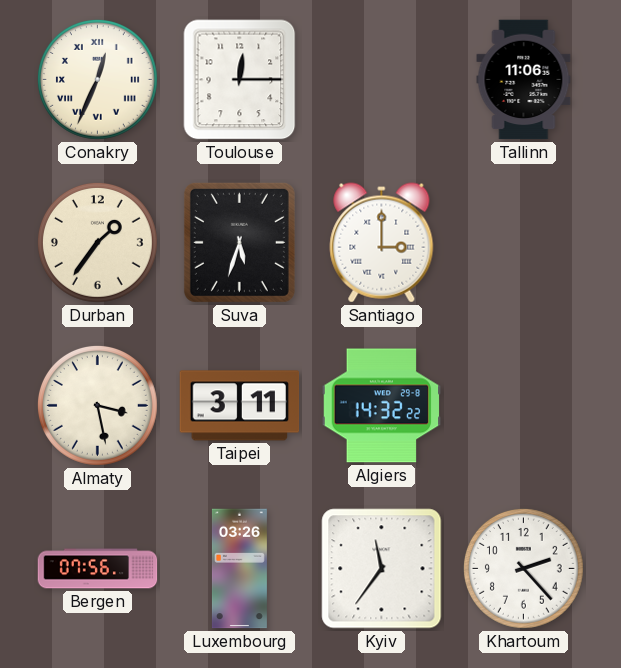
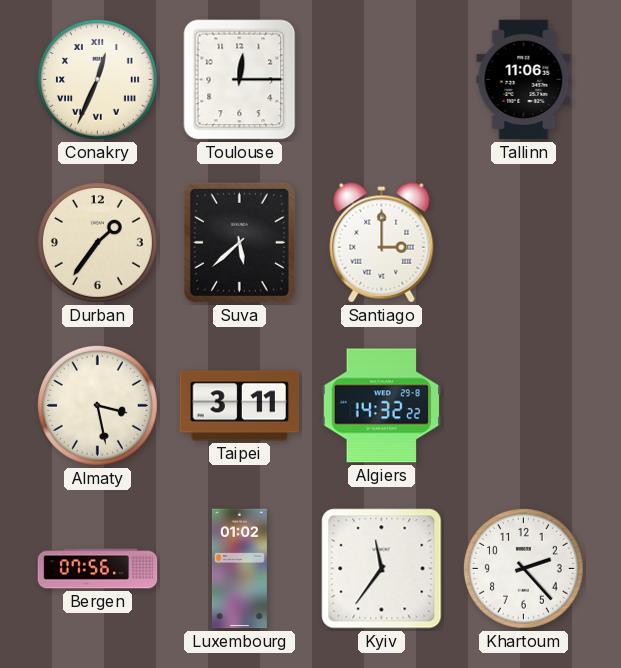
Suva: 5:33 -> 5:38 (239, 242)
Luxembourg: 03:26 -> 01:02 (239, 569)
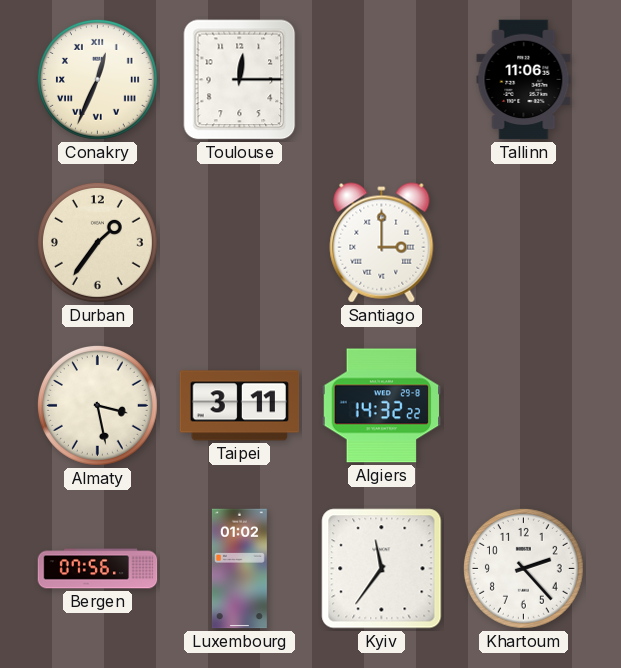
Suva: 5:38 -> none (239, 242)
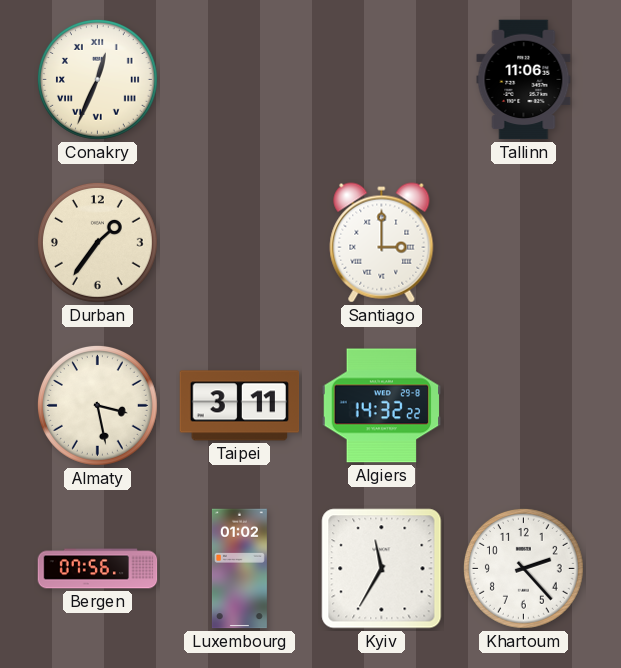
Toulouse: 12:15 -> none (240, 80)
Kyiv: 11:36 -> 11:35 (382, 569)
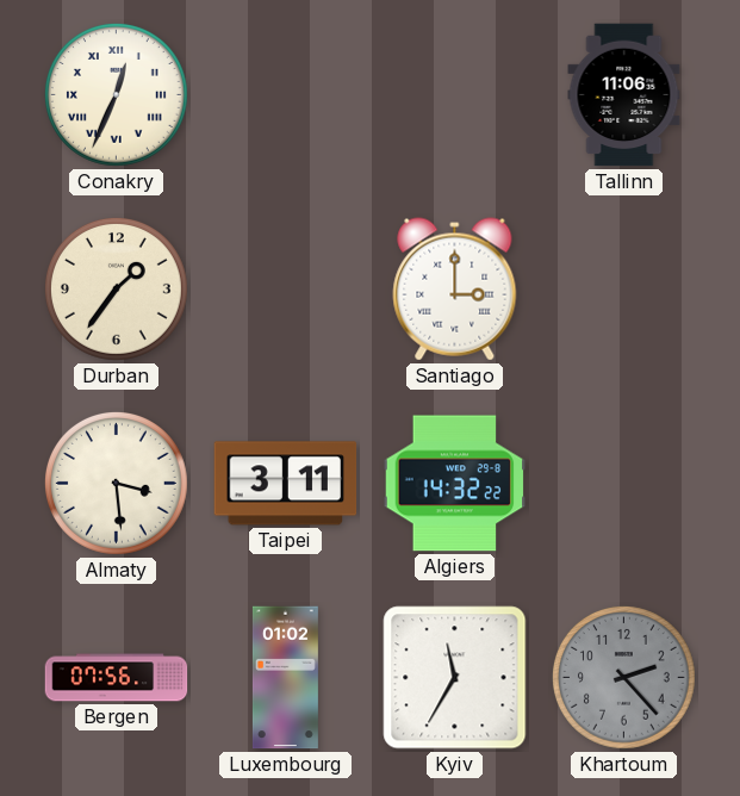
Almaty: 3:28 -> 3:29 (116, 483)
Khartoum dial: white -> grey (623, 677)
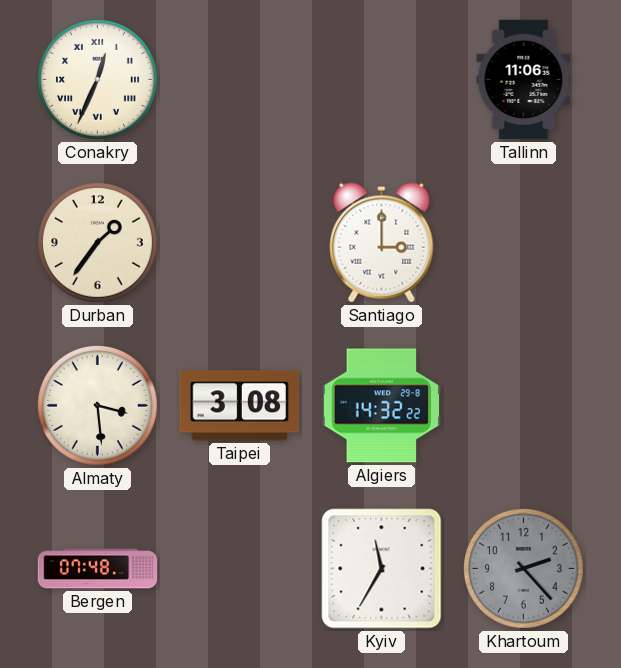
Taipei: 3:11 -> 3:08 (240, 406)
Bergen: 07:56 -> 07:48 (98, 569)
Luxembourg: 01:02 -> none (285, 678)
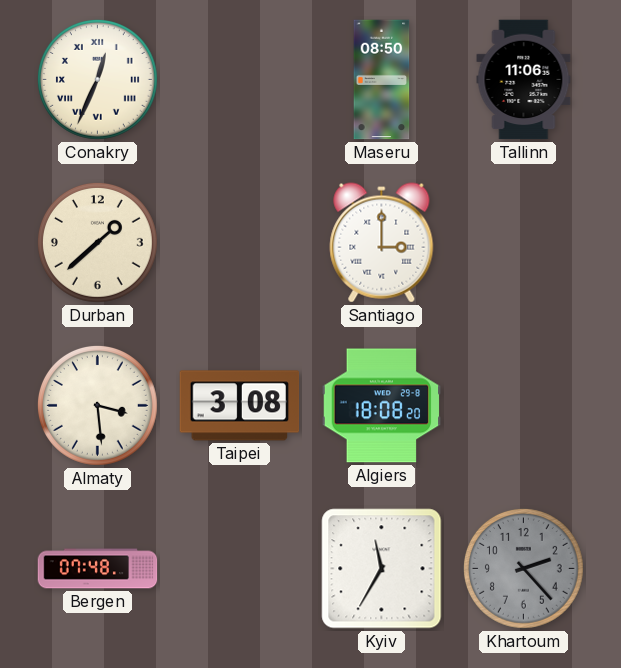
Maseru: none -> 08:50 (382, 80)
Durban: 1:36 -> 1:38 (97, 242)
Algiers: 14:32 -> 18:08 (382, 406)
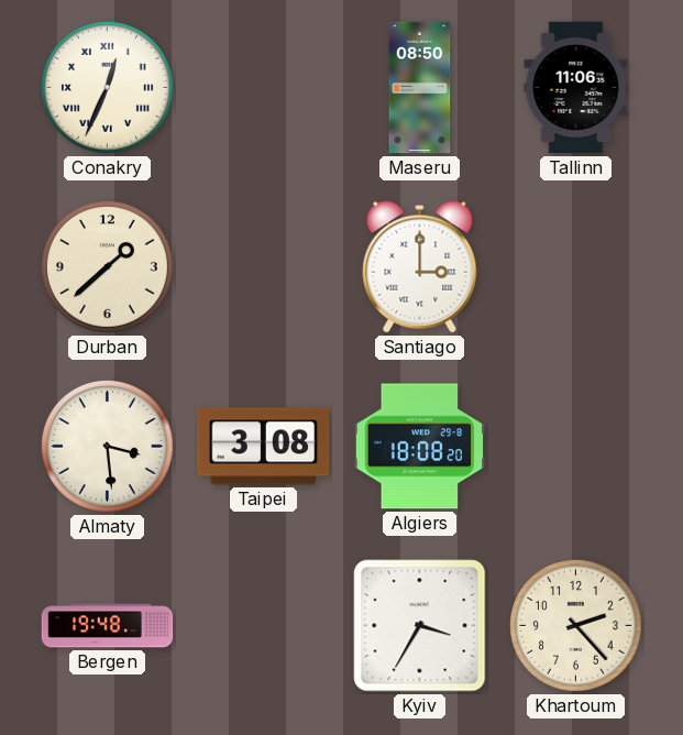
Bergen: 07:48 -> 19:48 (108, 626)
Kyiv: 11:35 -> 3:35 (420, 626)
Khartoum dial: grey -> cream (575, 625)
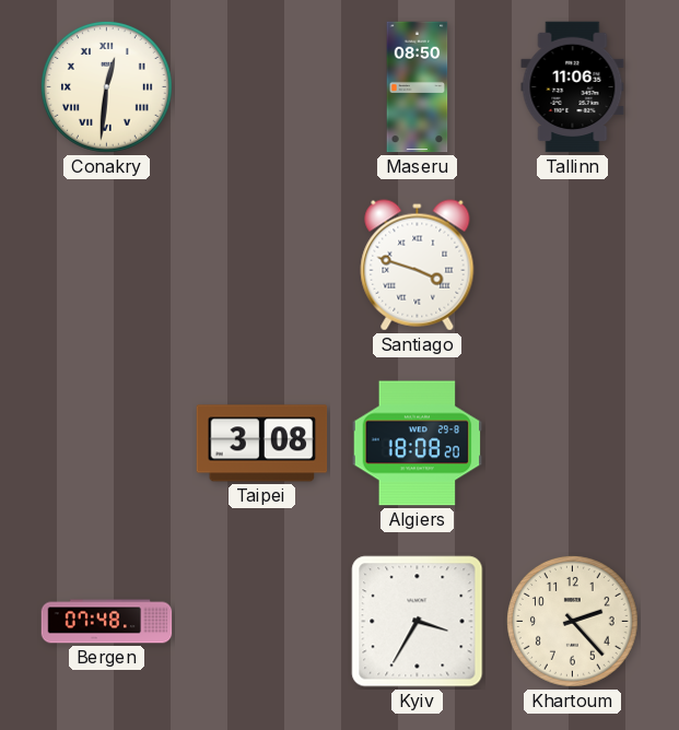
Conakry: 12:34 -> 12:31 (106, 86)
Durban: 1:38 -> none (107, 266)
Santiago: 3:00 -> 3:48 (418, 266)
Almaty: 3:29 -> none (107, 446)
Bergen: 19:48 -> 07:48 (107, 622)
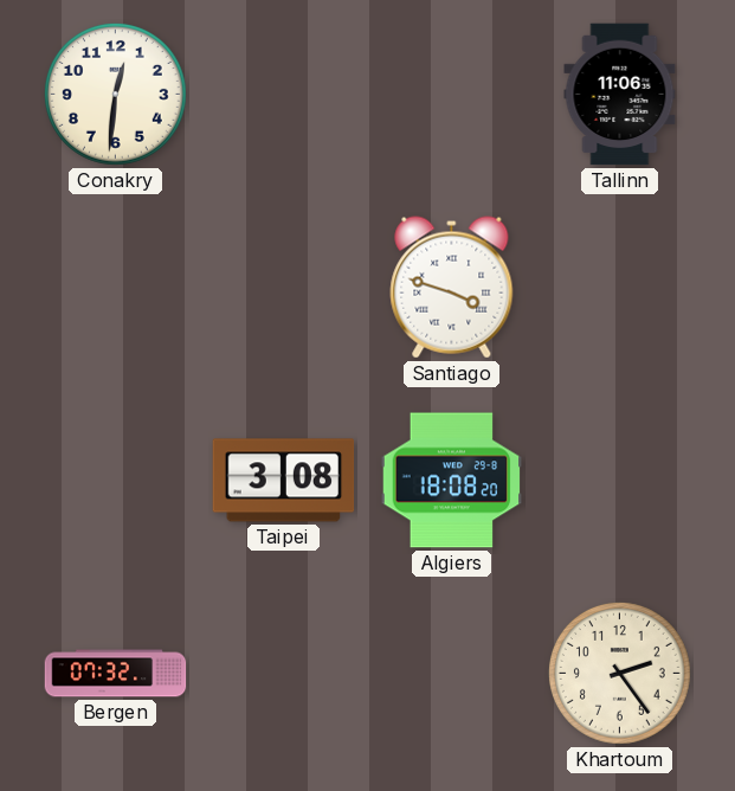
Conakry numerals: Roman -> Arabic (115, 94)
Maseru: 08:50 -> none (418, 87)
Bergen: 07:48 -> 07:32 (116, 674)
Kyiv: 3:35 -> none (418, 622)
Khartoum: 2:23 -> 2:24 (619, 673)
